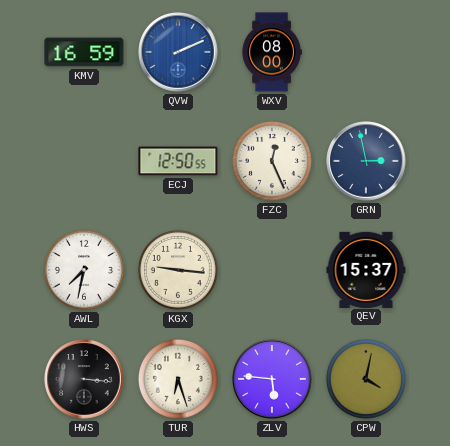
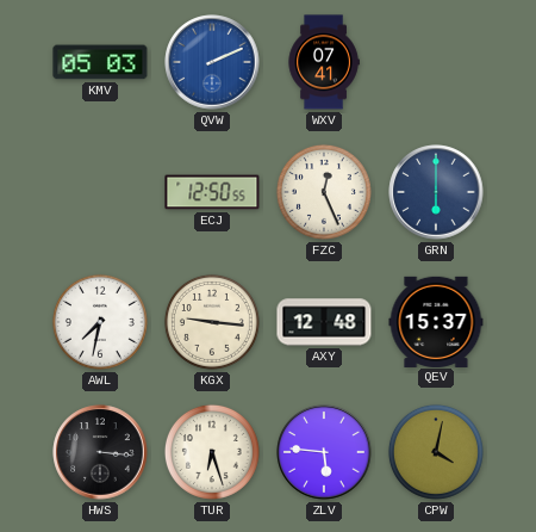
KMV: 16:59 -> 05:03 (100, 62)
WXV: 08:00 -> 07:41 (324, 62)
GRN: 2:58 -> 6:00 (436, 192)
AXY: none -> 12:48 (324, 322)
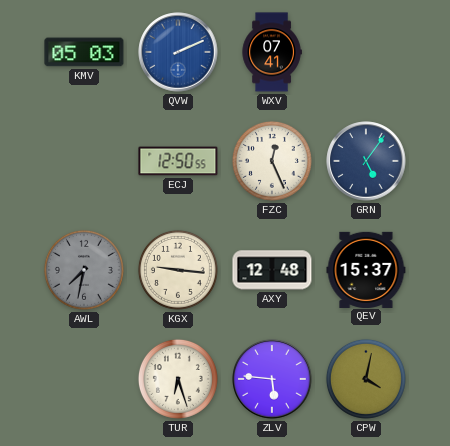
GRN: 6:00 -> 5:06 (366, 161)
AWL dial: white -> grey (84, 270)
HWS: 3:16 -> none (100, 452)
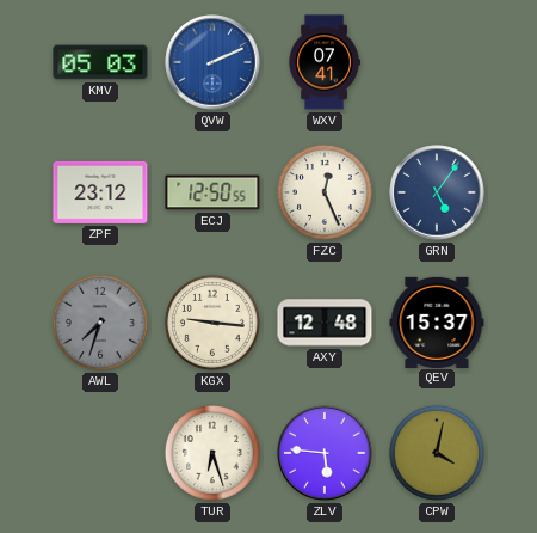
ZPF: none -> 23:12 (100, 192)
AWL: 7:32 -> 7:33 (100, 323)
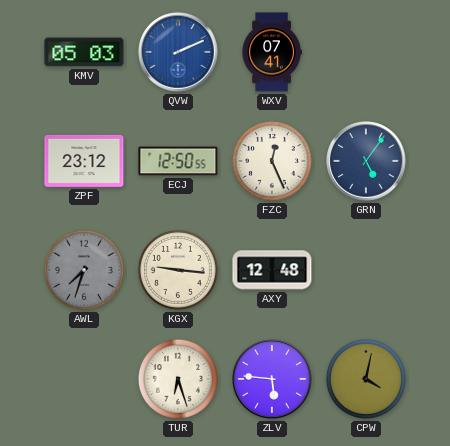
QEV: 15:37 -> none (437, 321)
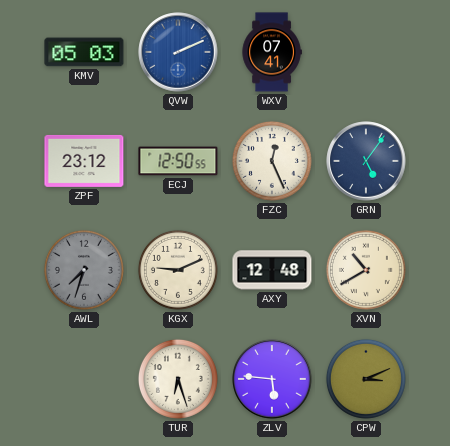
KGX: 9:16 -> 9:11 (178, 270)
XVN: none -> 10:40 (366, 270)
CPW: 4:02 -> 3:11 (366, 379)
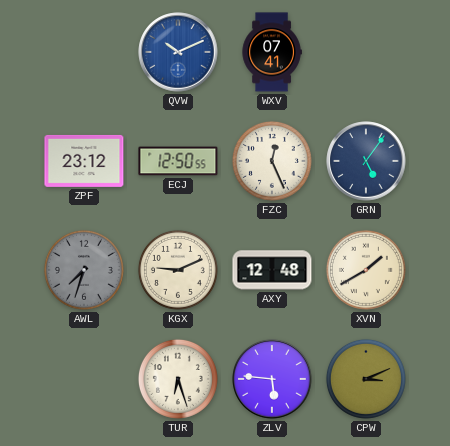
KMV: 05:03 -> none (84, 52)
QVW: 2:11 -> 10:11 (178, 52)
XVN: 10:40 -> 1:40 (366, 270)
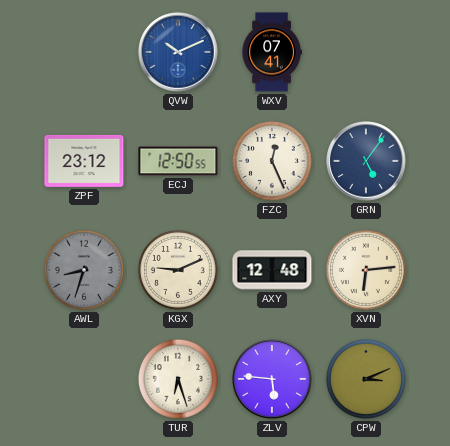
AWL: 7:33 -> 8:33 (84, 270)
XVN: 1:40 -> 6:14 (366, 270)
